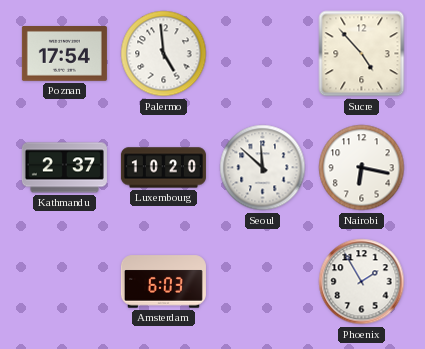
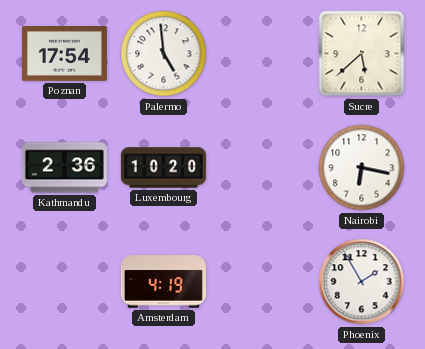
Sucre: 4:53 -> 5:38 (362, 54)
Kathmandu: 2:37 -> 2:36 (64, 168)
Seoul: 11:52 -> none (263, 168)
Amsterdam: 6:03 -> 4:19 (163, 282)
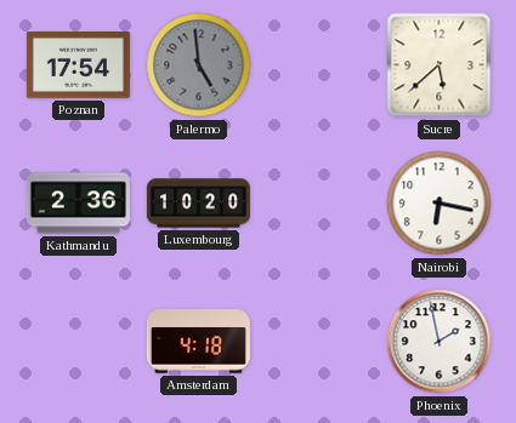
Palermo dial: white -> grey (199, 65)
Amsterdam: 4:19 -> 4:18 (198, 342)
Phoenix: 1:55 -> 1:58 (440, 342)
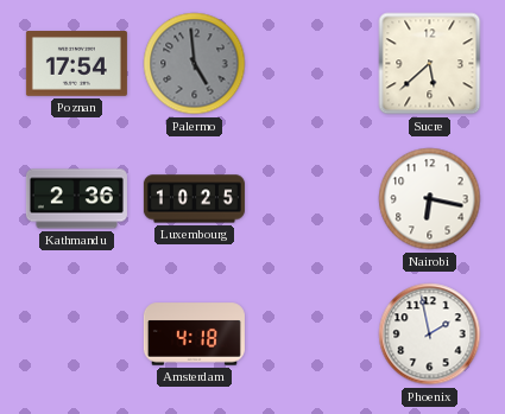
Luxembourg: 10:20 -> 10:25 (194, 199)
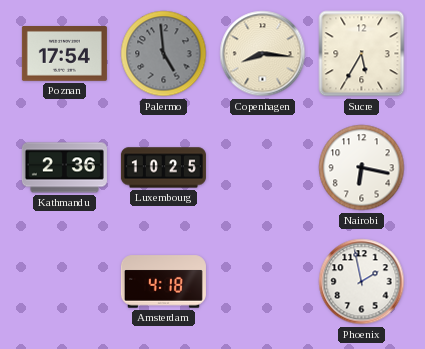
Copenhagen: none -> 8:16 (263, 54)
Sucre: 5:38 -> 5:35 (362, 54)
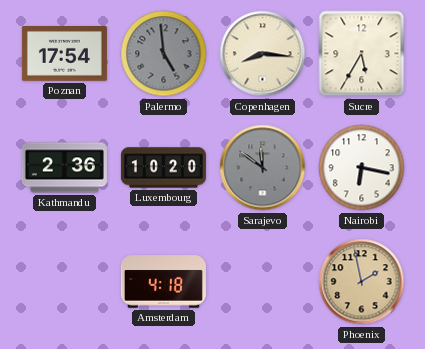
Luxembourg: 10:25 -> 10:20 (163, 168)
Sarajevo: none -> 11:51 (263, 168)
Phoenix dial: white -> champagne (362, 282)
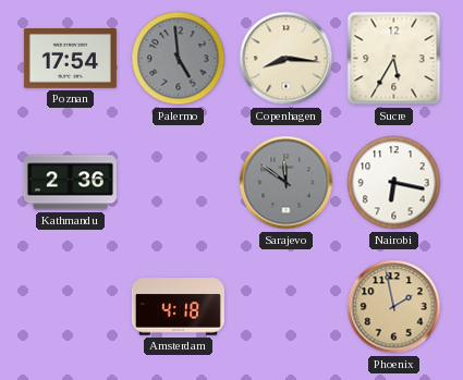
Luxembourg: 10:20 -> none (163, 168)
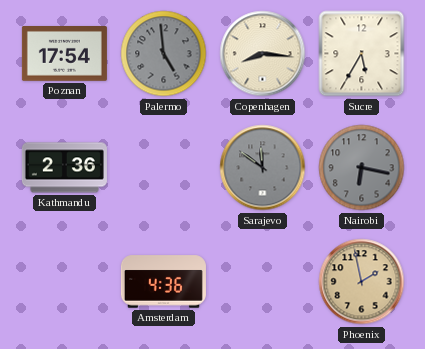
Nairobi dial: white -> grey (362, 168)
Amsterdam: 4:18 -> 4:36 (163, 282)
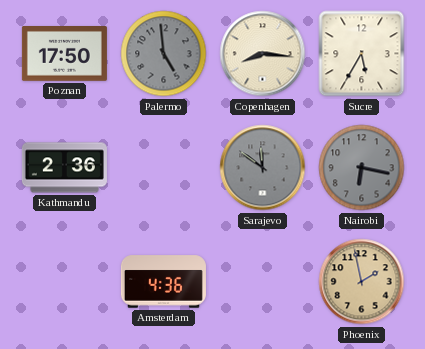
Poznan: 17:54 -> 17:50 (64, 54)
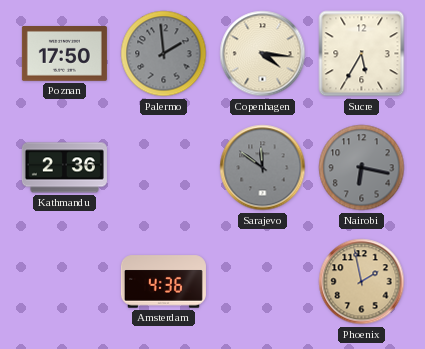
Palermo: 4:59 -> 1:59 (164, 54)
Copenhagen: 8:16 -> 4:16 (263, 54)
